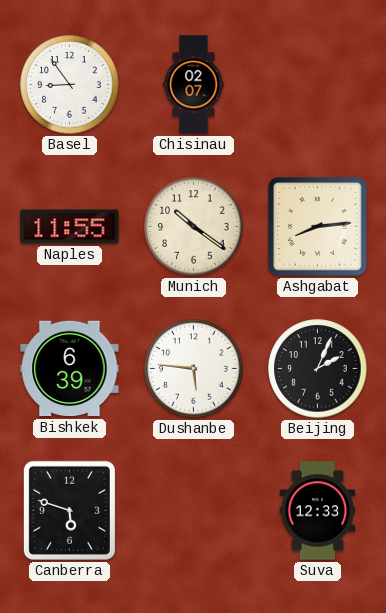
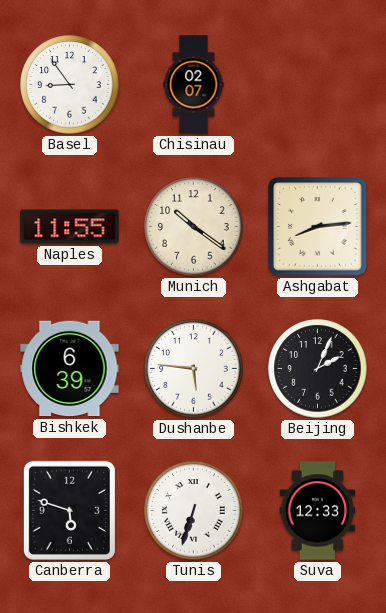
Tunis: none -> 6:33 (194, 511)
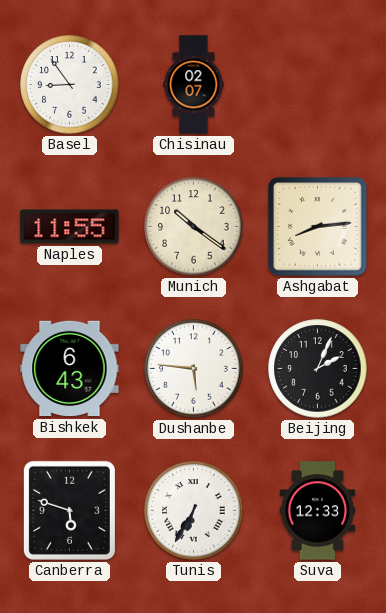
Bishkek: 6:39 -> 6:43 (70, 369)
Tunis: 6:33 -> 6:35 (194, 511)
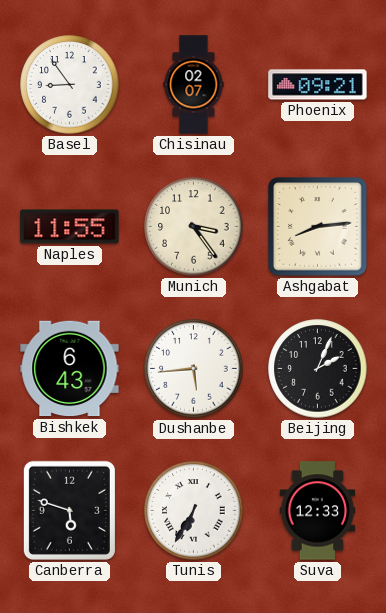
Phoenix: none -> 09:21 (318, 85)
Munich: 10:21 -> 3:24 (194, 227)
Dushanbe: 5:46 -> 5:44 (194, 369)
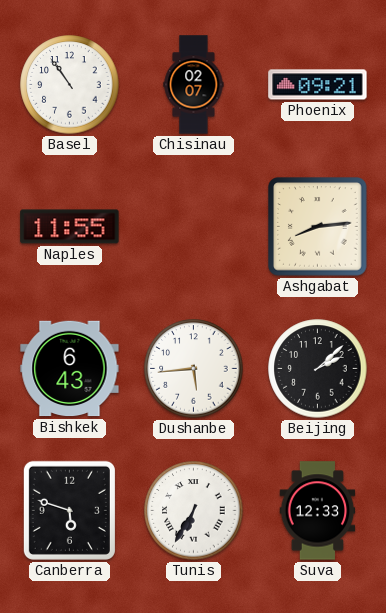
Basel: 8:54 -> 10:54 (70, 85)
Munich: 3:24 -> none (194, 227)
Beijing: 2:04 -> 2:08 (318, 369)
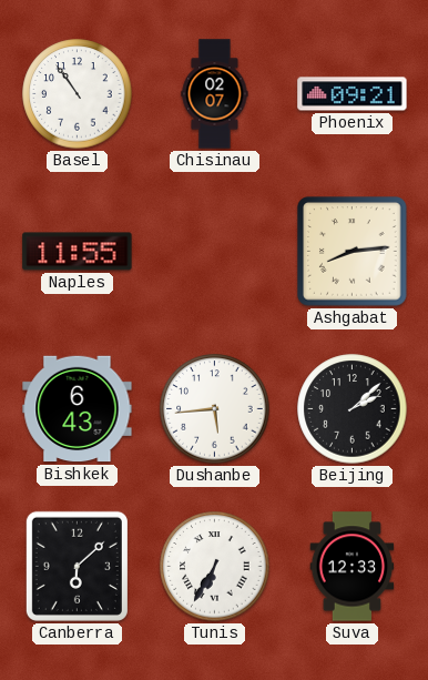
Canberra: 5:48 -> 6:08 (77, 566)
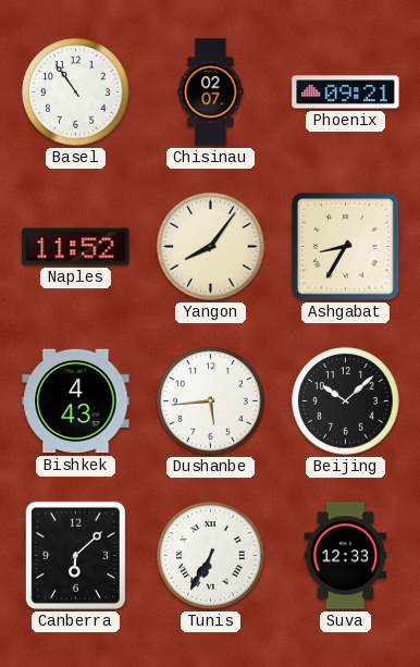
Naples: 11:55 -> 11:52 (76, 247)
Yangon: none -> 8:06 (211, 247)
Ashgabat: 8:14 -> 8:35 (346, 247)
Bishkek: 6:43 -> 4:43 (76, 402)
Beijing: 2:08 -> 10:08 (346, 402)
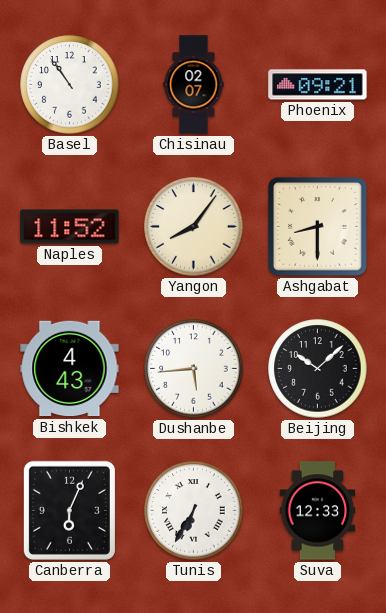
Ashgabat: 8:35 -> 8:30 (318, 227)
Canberra: 6:08 -> 6:04 (69, 510)
